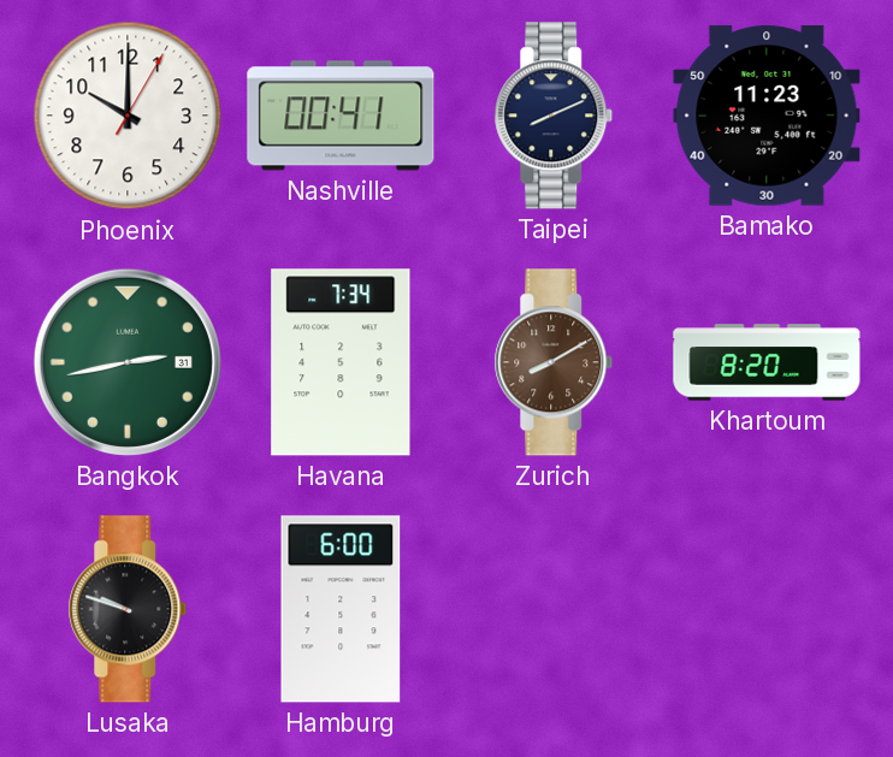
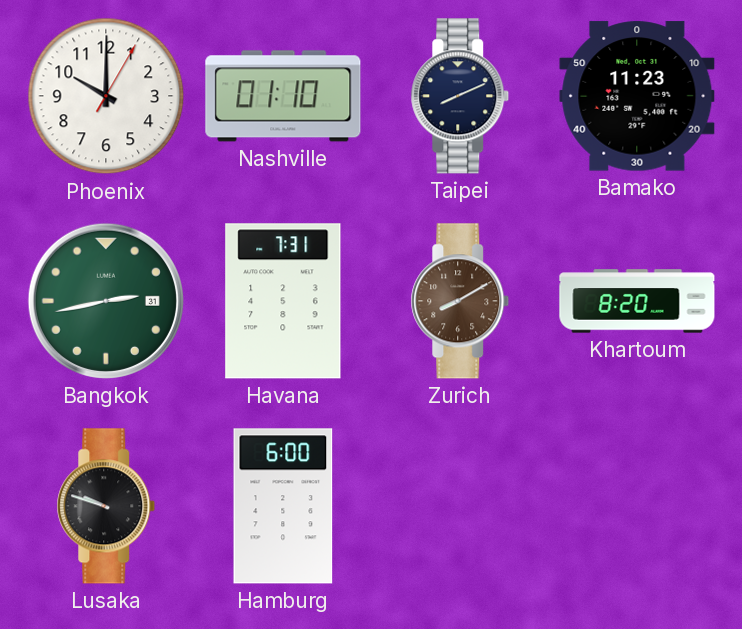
Nashville: 00:41 -> 01:10 (283, 96)
Havana: 7:34 -> 7:31 (283, 301)
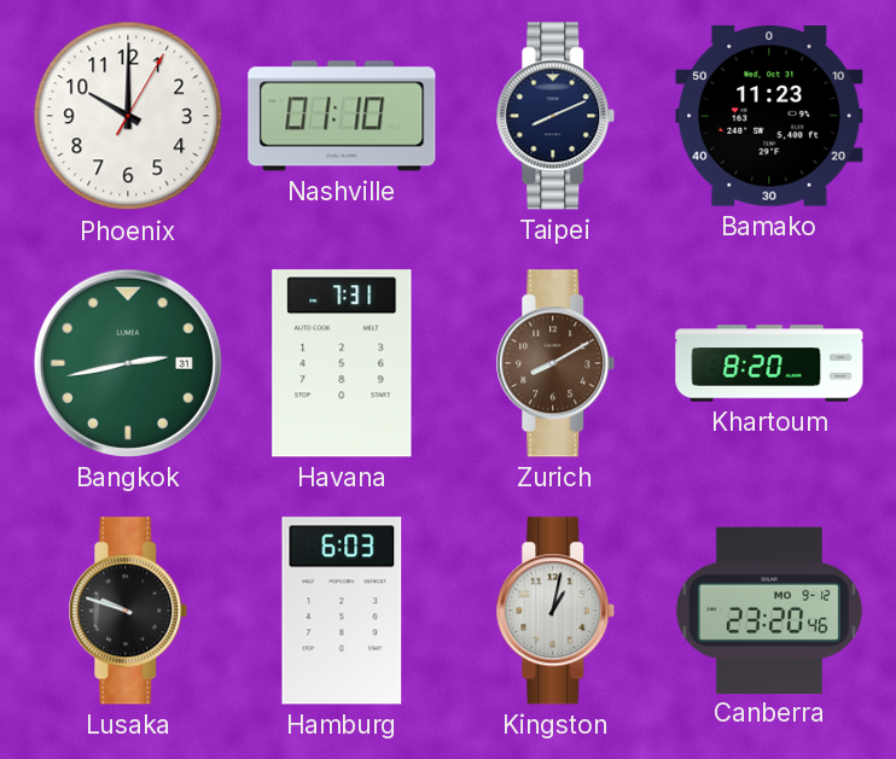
Hamburg: 6:00 -> 6:03 (342, 611)
Kingston: none -> 1:02 (555, 611)
Canberra: none -> 23:20 (769, 609)
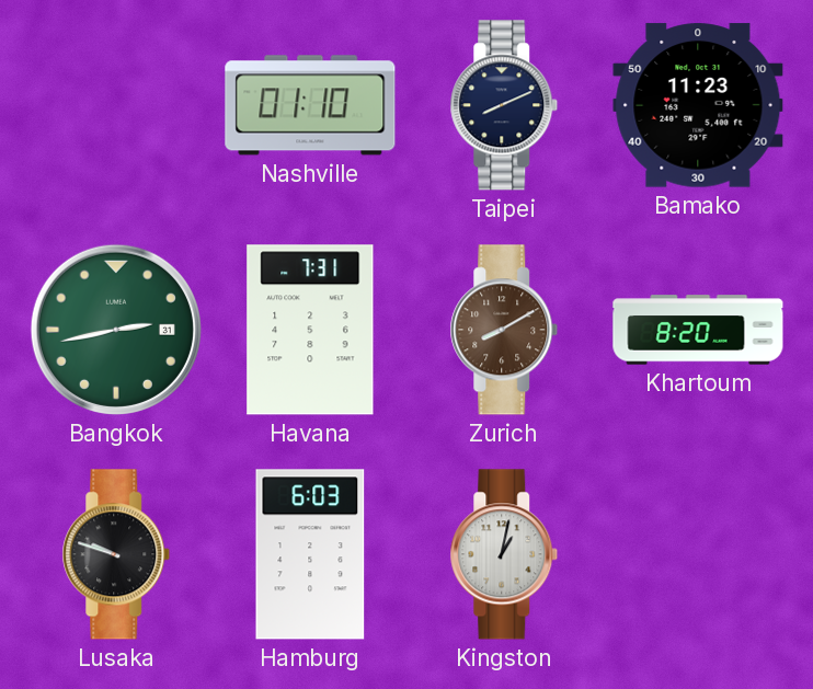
Phoenix: 10:00 -> none (128, 116)
Canberra: 23:20 -> none (769, 609)
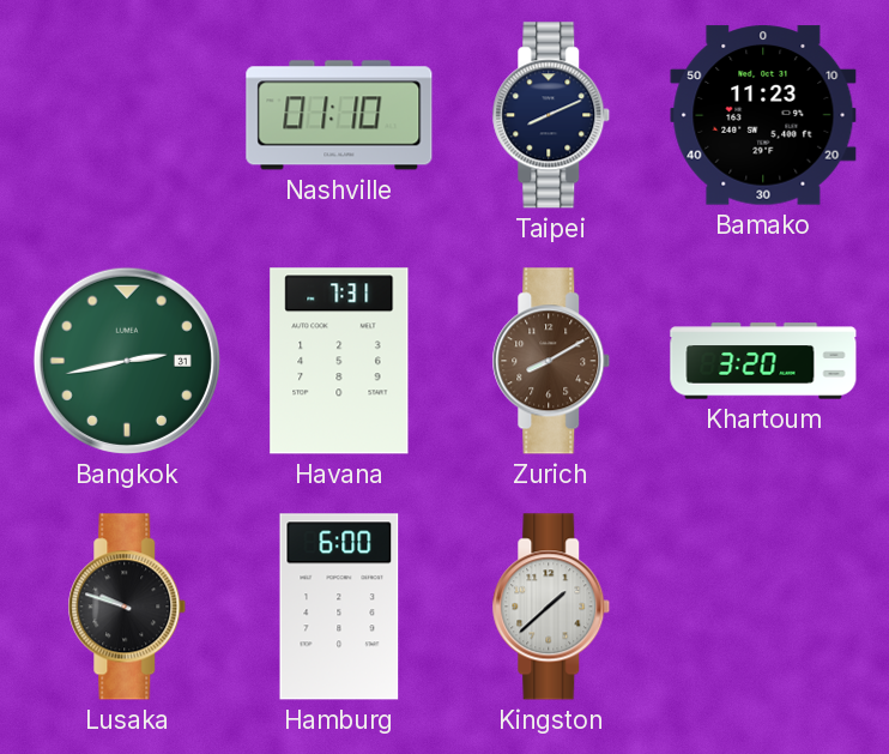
Khartoum: 8:20 -> 3:20 (763, 361)
Hamburg: 6:03 -> 6:00 (339, 607)
Kingston: 1:02 -> 1:38 (551, 607)
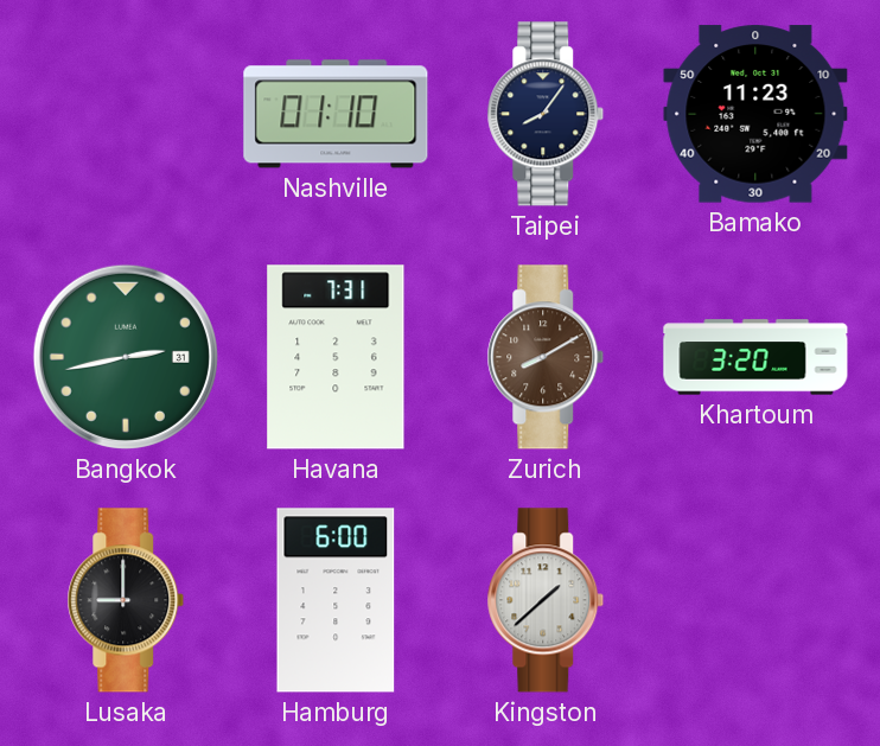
Taipei: 8:11 -> 8:06 (546, 114)
Lusaka: 9:48 -> 9:00 (126, 600)
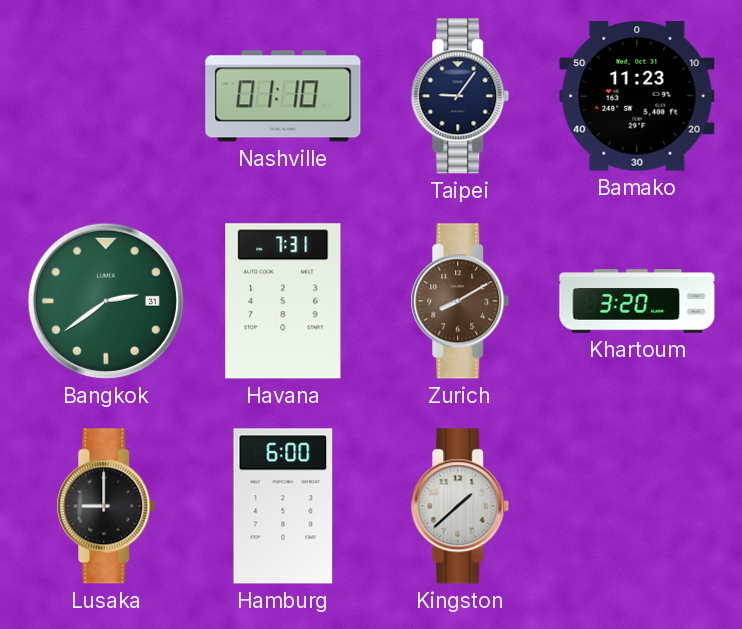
Taipei: 8:06 -> 9:06 (460, 96)
Bangkok: 2:43 -> 2:39 (106, 301)
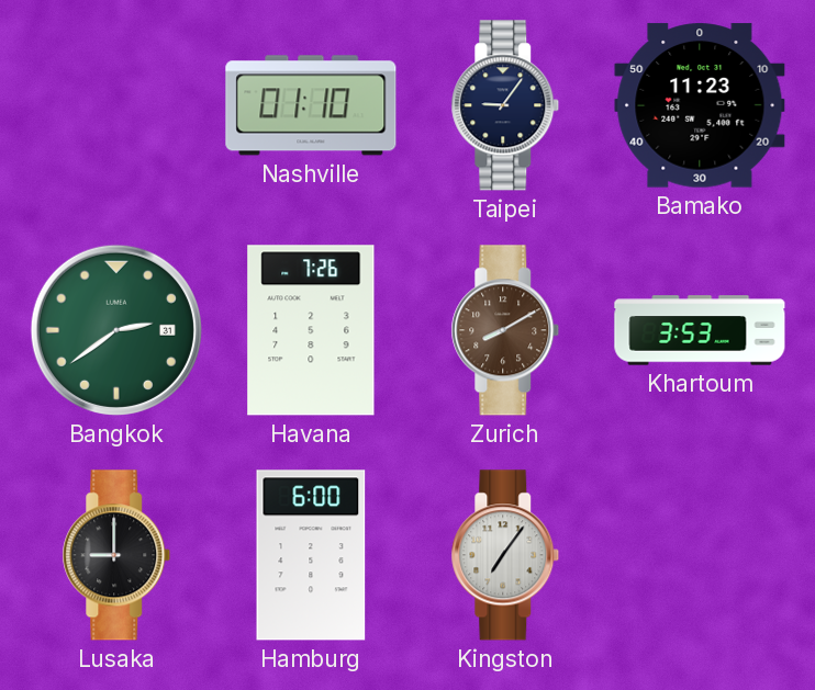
Havana: 7:31 -> 7:26 (311, 330)
Khartoum: 3:20 -> 3:53 (700, 330)
Kingston: 1:38 -> 7:06 (505, 555)
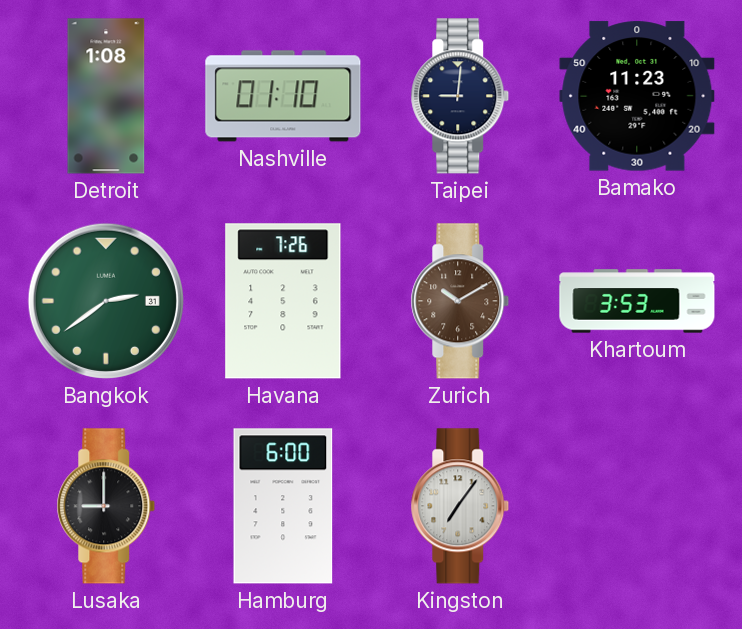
Detroit: none -> 1:08 (106, 96)
Taipei: 9:06 -> 9:01 (460, 96)
Zurich: 8:10 -> 10:10 (460, 301)
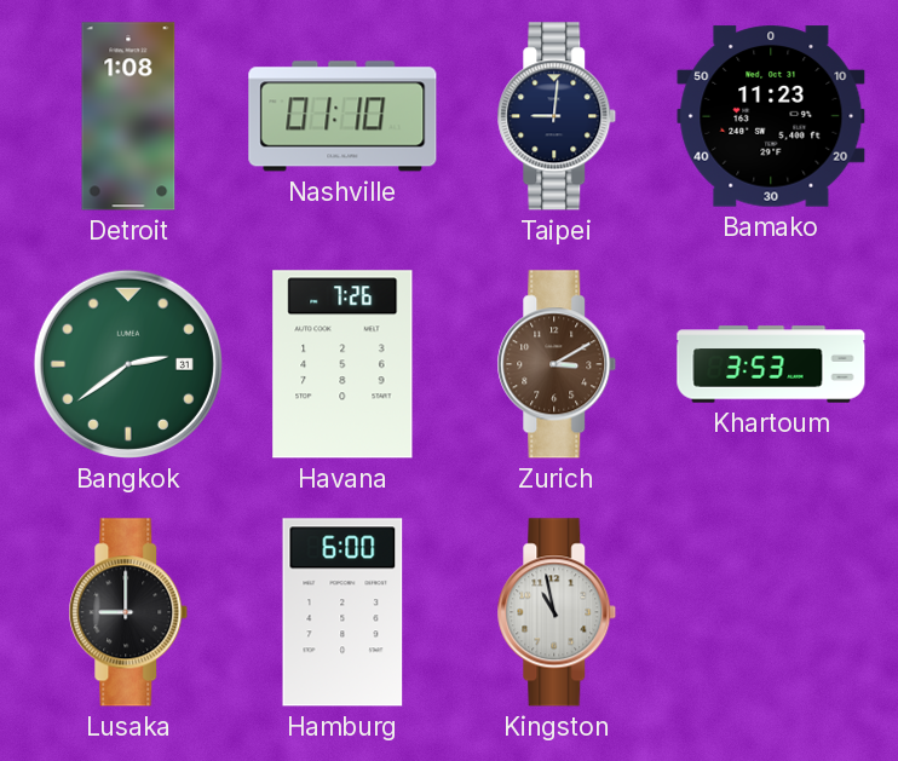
Zurich: 10:10 -> 3:10 (557, 364)
Kingston: 7:06 -> 10:58 (557, 612)
